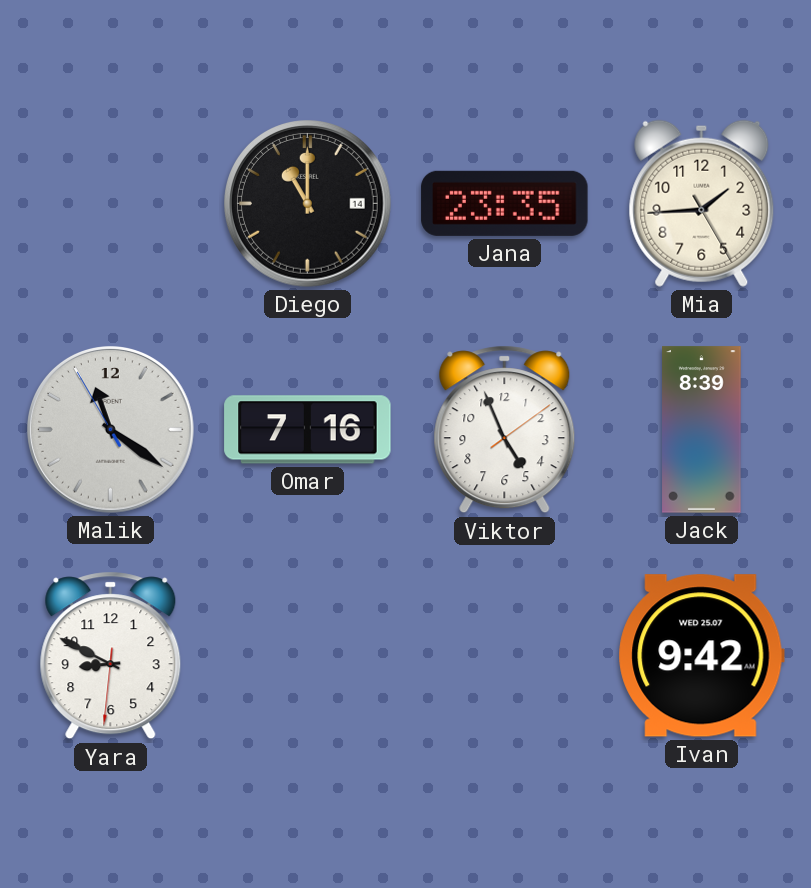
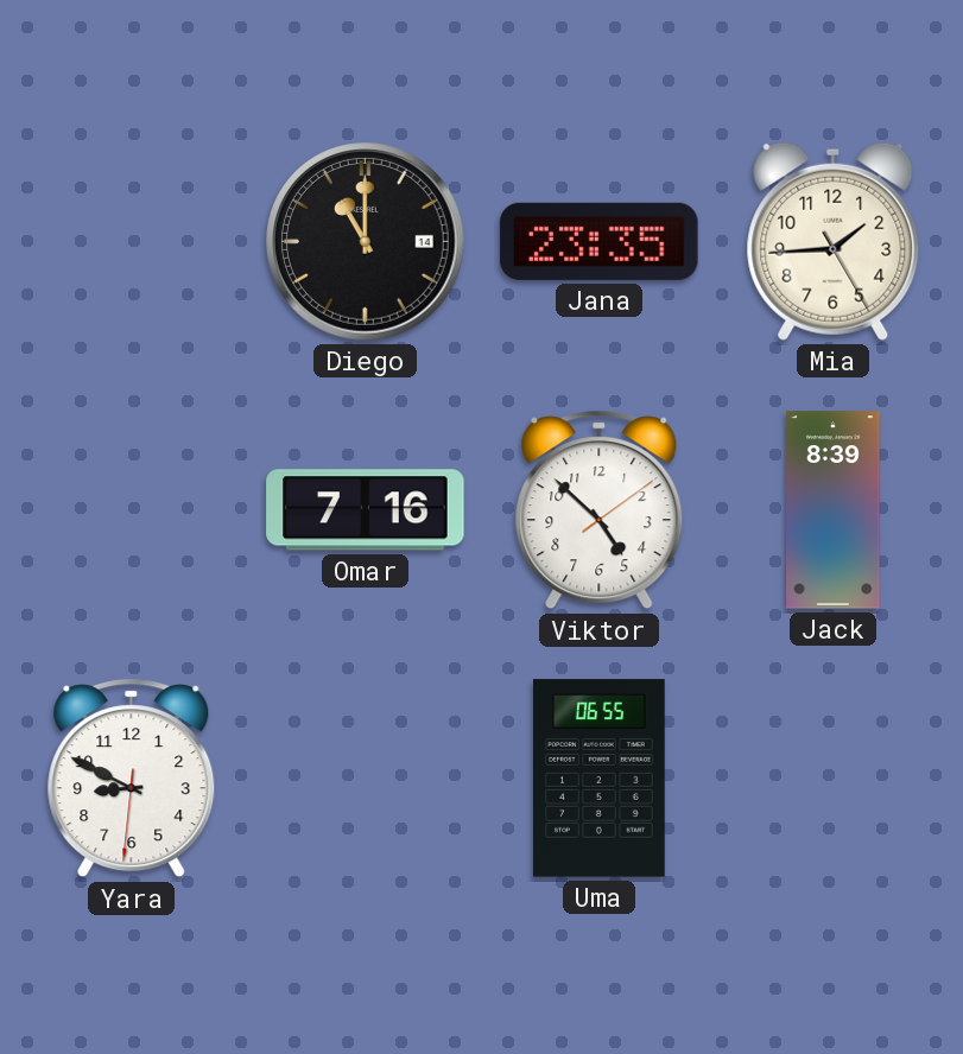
Malik: 11:20 -> none (111, 430)
Viktor: 4:56 -> 4:52 (600, 510)
Uma: none -> 06:55 (600, 779)
Ivan: 9:42 -> none (701, 656)
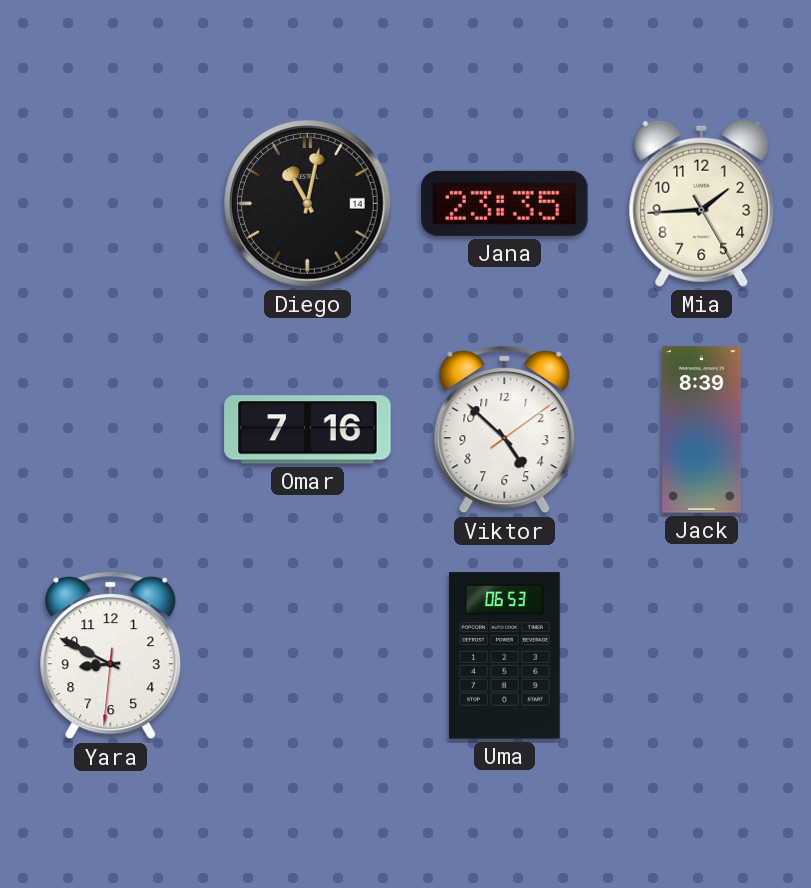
Diego: 11:00 -> 11:02 (308, 204)
Uma: 06:55 -> 06:53 (505, 656)
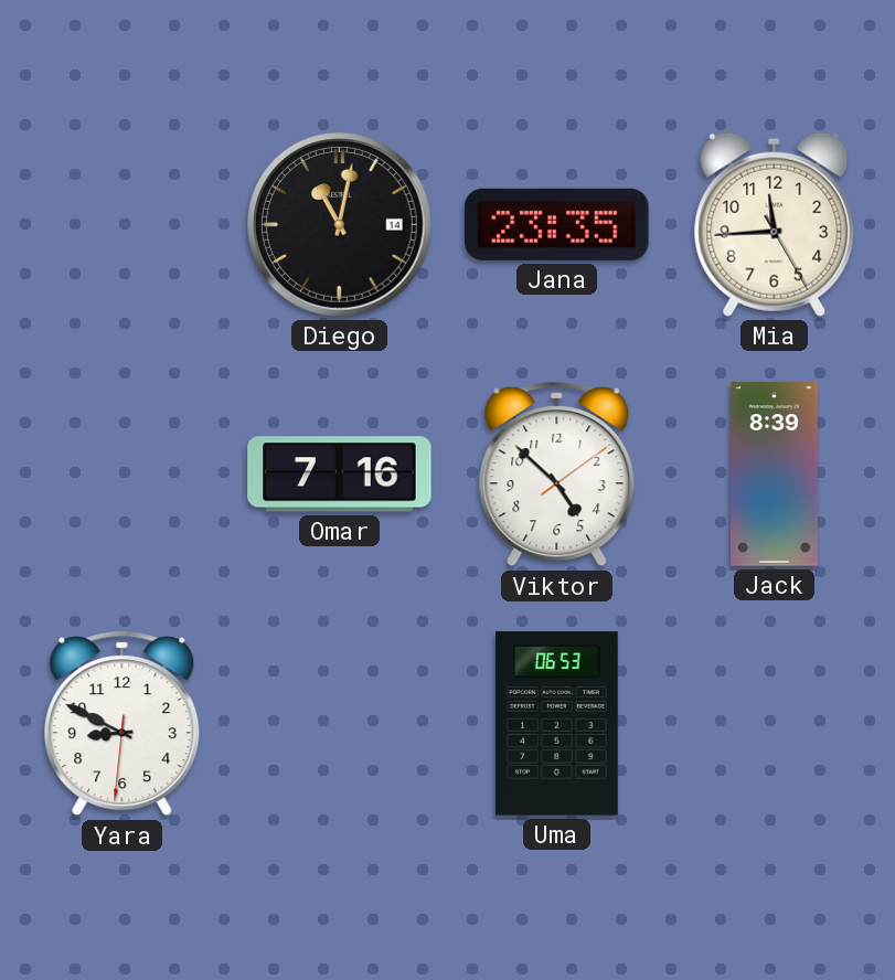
Mia: 1:44 -> 11:44 (775, 224)
